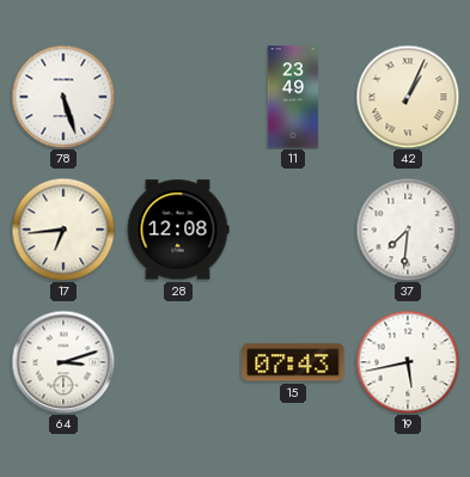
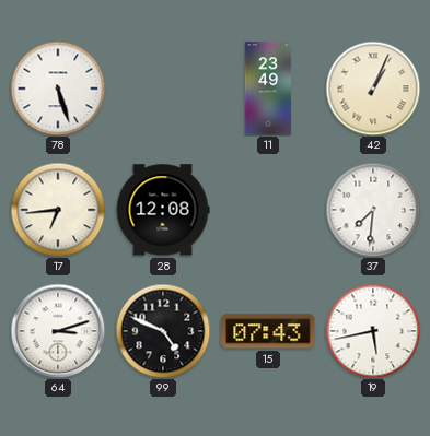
99: none -> 4:49 (163, 331)
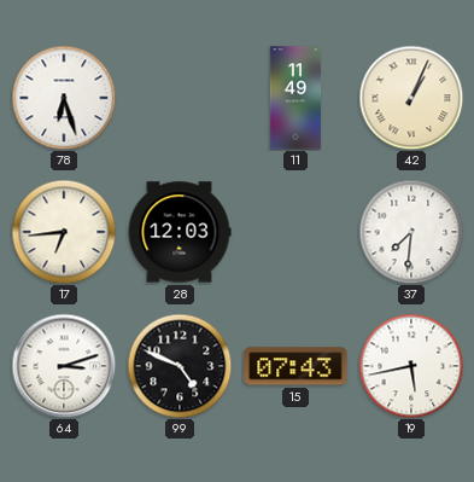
78: 5:27 -> 6:27 (64, 98)
11: 23:49 -> 11:49 (295, 98)
28: 12:08 -> 12:03 (180, 232)
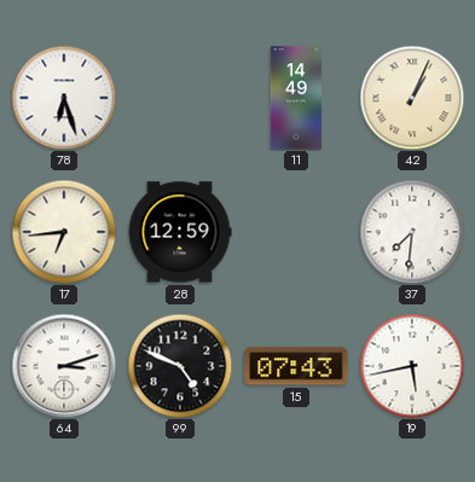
11: 11:49 -> 14:49 (296, 98)
28: 12:03 -> 12:59 (180, 232)
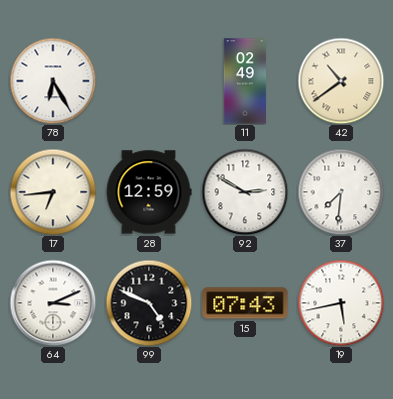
78: 6:27 -> 6:25 (53, 81)
11: 14:49 -> 02:49 (245, 81)
42: 1:04 -> 10:39 (341, 81)
92: none -> 2:50 (245, 192)
64: 3:12 -> 3:11 (53, 303)
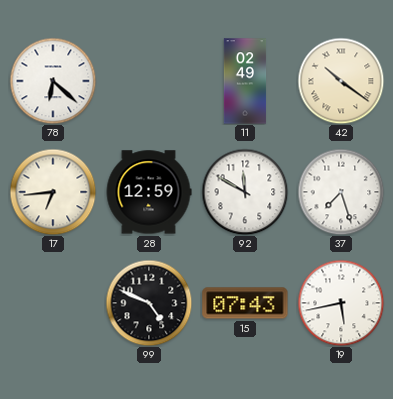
78: 6:25 -> 6:22 (53, 81)
42: 10:39 -> 10:21 (341, 81)
92: 2:50 -> 11:50 (245, 192)
37: 7:31 -> 7:27 (341, 192)
64: 3:11 -> none (53, 303)
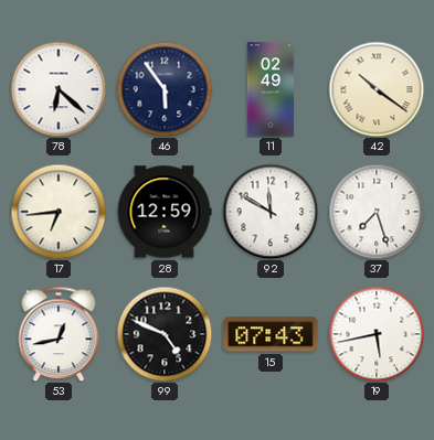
46: none -> 5:54 (165, 89)
53: none -> 12:43 (59, 334)
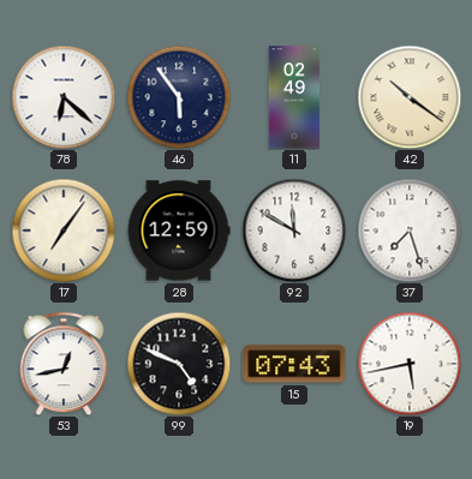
17: 6:44 -> 7:06 (64, 230)
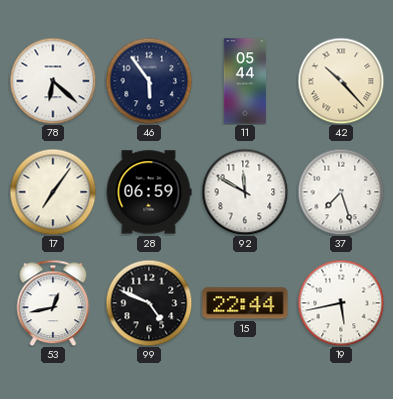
11: 02:49 -> 05:44 (245, 81)
42: 10:21 -> 10:23 (341, 81)
28: 12:59 -> 06:59 (149, 192)
15: 07:43 -> 22:44 (245, 303)
